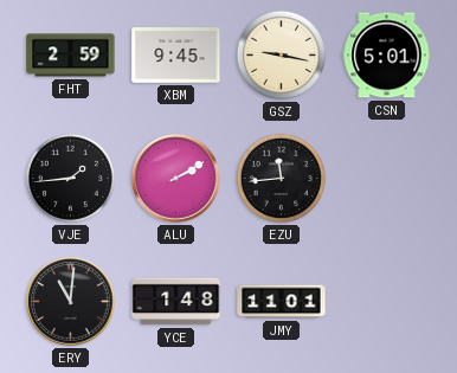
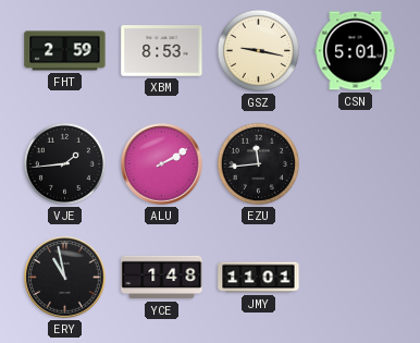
XBM: 9:45 -> 8:53 (162, 51)
ERY: 11:01 -> 10:58 (65, 278)
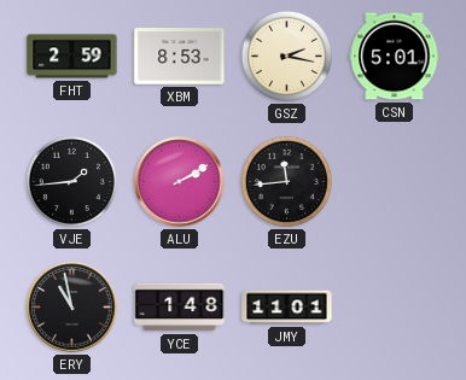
GSZ: 9:17 -> 2:17 (286, 55)
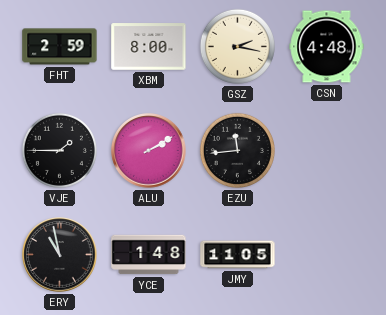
XBM: 8:53 -> 8:00 (149, 47)
CSN: 5:01 -> 4:48 (327, 47)
VJE: 1:44 -> 1:45 (59, 150)
JMY: 11:01 -> 11:05 (238, 255)
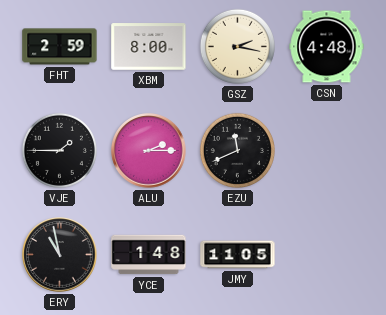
ALU: 2:10 -> 2:15 (149, 151)
EZU: 11:44 -> 11:41 (237, 150)
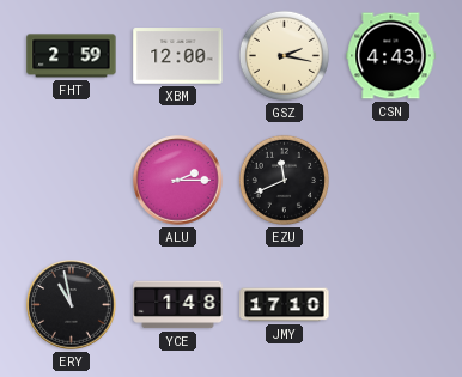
XBM: 8:00 -> 12:00 (178, 56)
CSN: 4:48 -> 4:43 (391, 56)
VJE: 1:45 -> none (59, 150)
JMY: 11:05 -> 17:10 (285, 305)
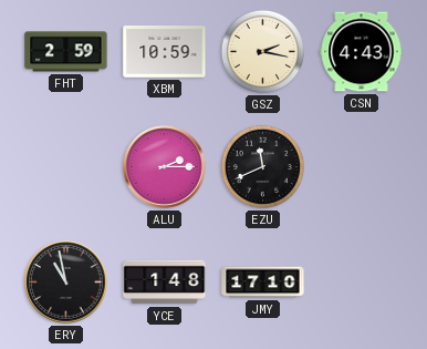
XBM: 12:00 -> 10:59 (165, 52)
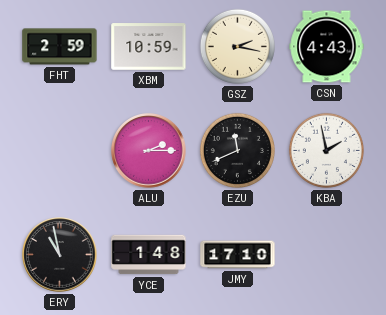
KBA: none -> 1:58 (326, 150)
